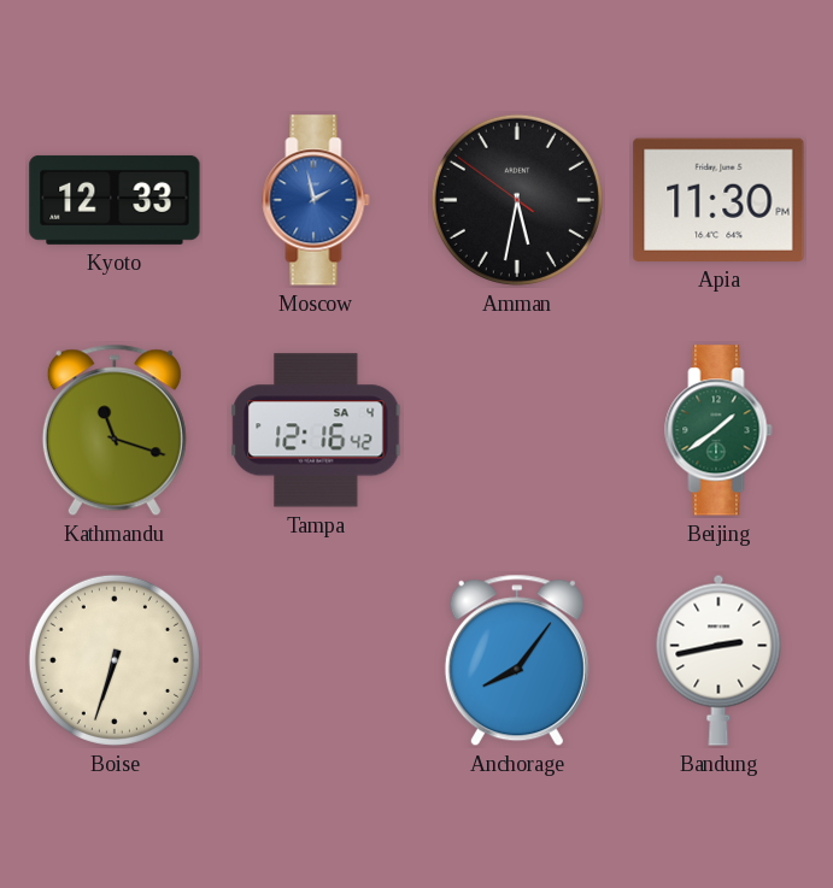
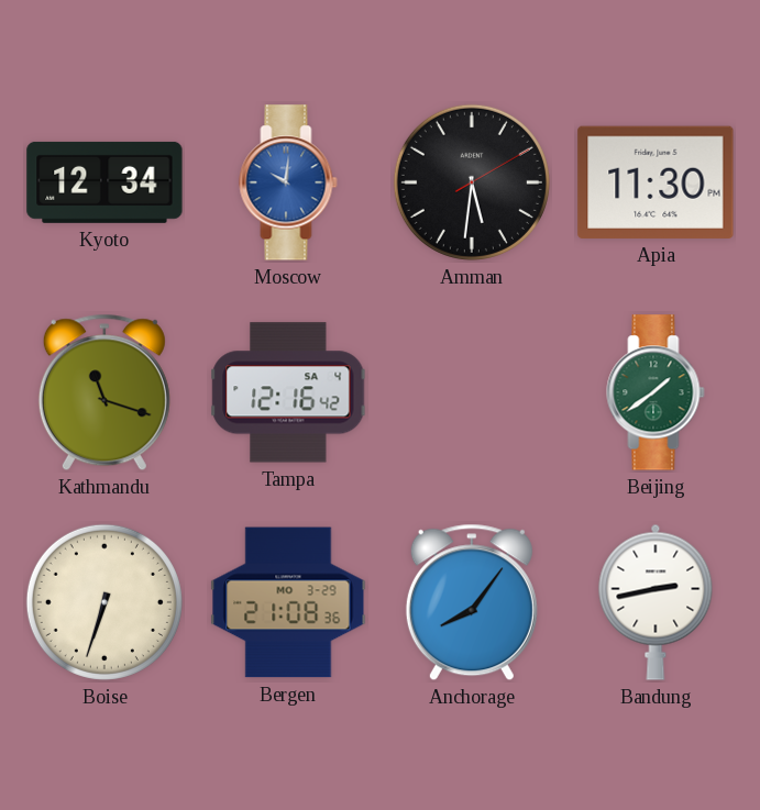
Kyoto: 12:33 -> 12:34 (104, 182)
Moscow: 1:58 -> 10:01 (288, 182)
Amman: 5:31:51 -> 5:31:10 (472, 182)
Bergen: none -> 21:08 (288, 602)
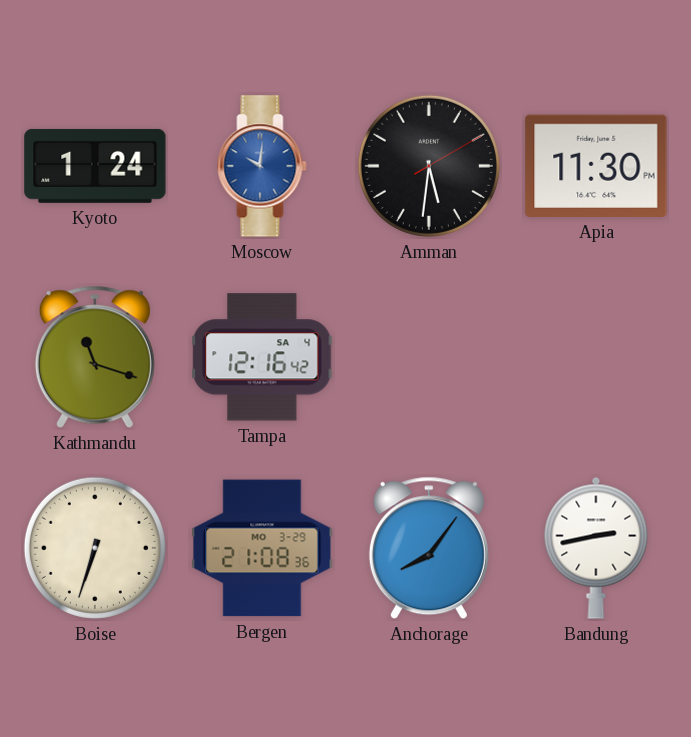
Kyoto: 12:34 -> 1:24 (95, 166)
Beijing: 1:39 -> none (656, 392)
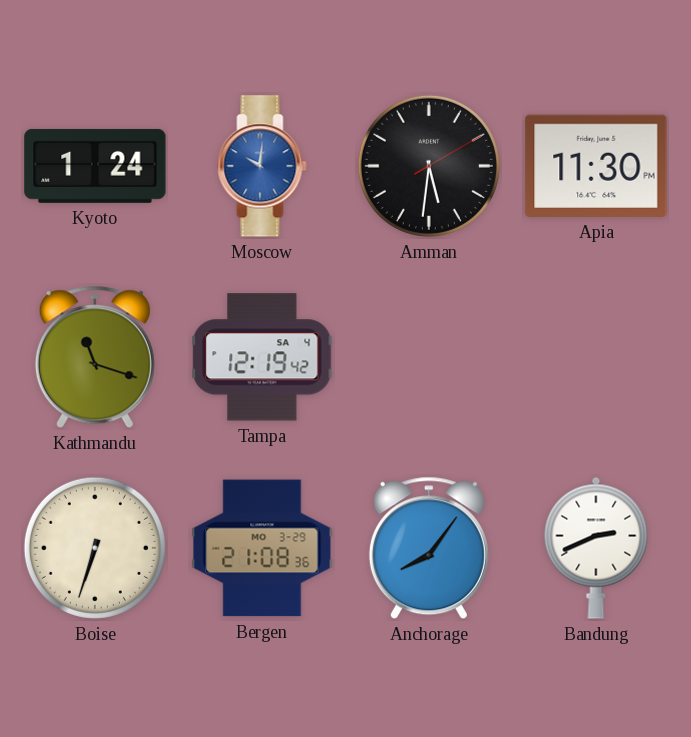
Tampa: 12:16 -> 12:19 (262, 357)
Bandung: 2:43 -> 2:41 (596, 548)
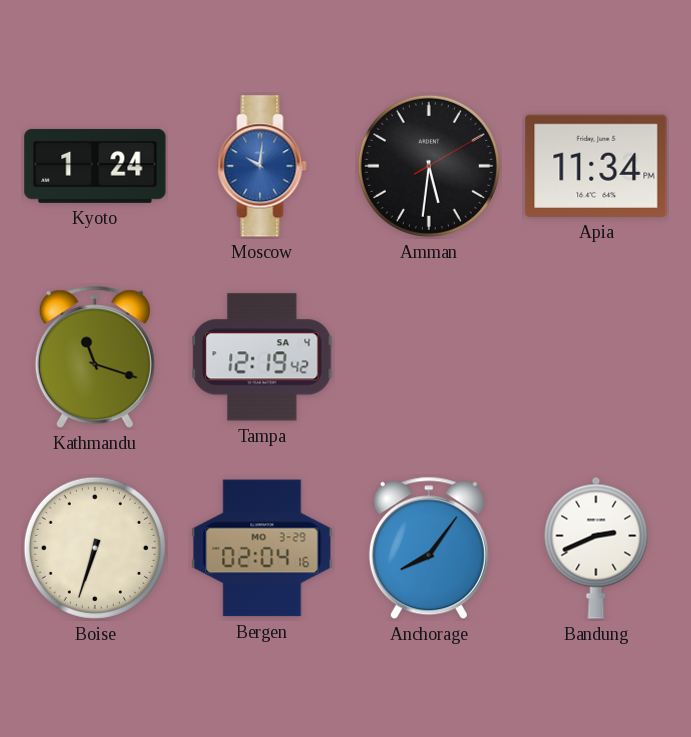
Apia: 11:30 -> 11:34 (596, 166)
Bergen: 21:08 -> 02:04 (262, 548)
